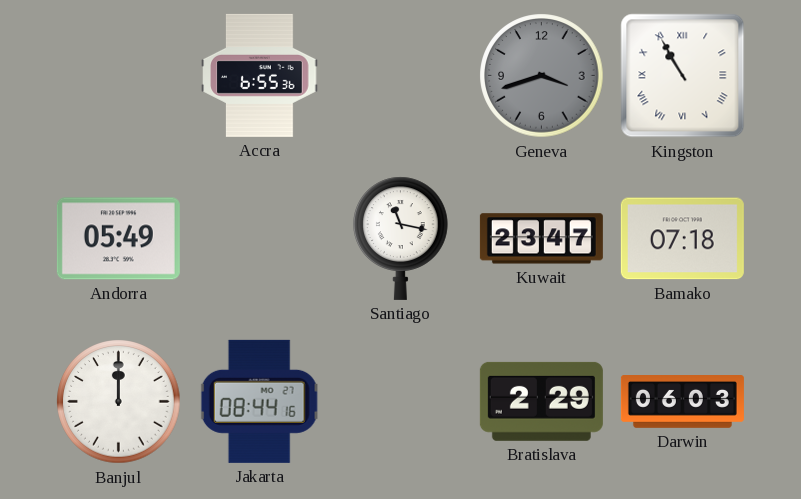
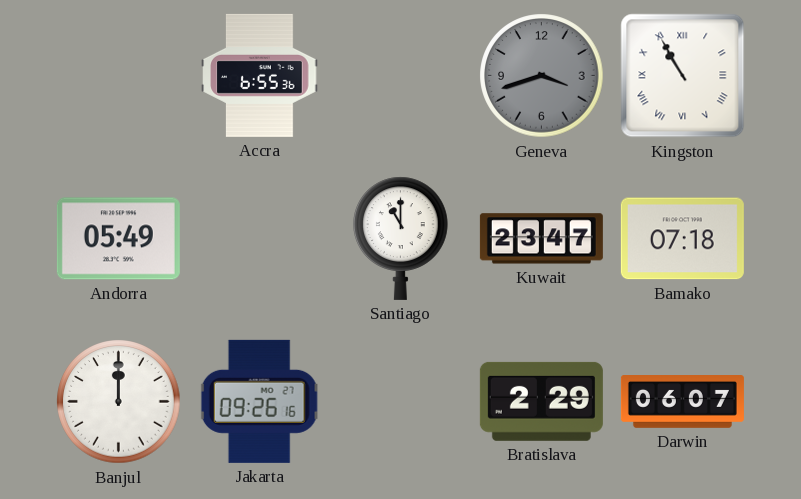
Santiago: 11:17 -> 11:00 (401, 238)
Jakarta: 08:44 -> 09:26 (259, 401)
Darwin: 06:03 -> 06:07 (682, 402)
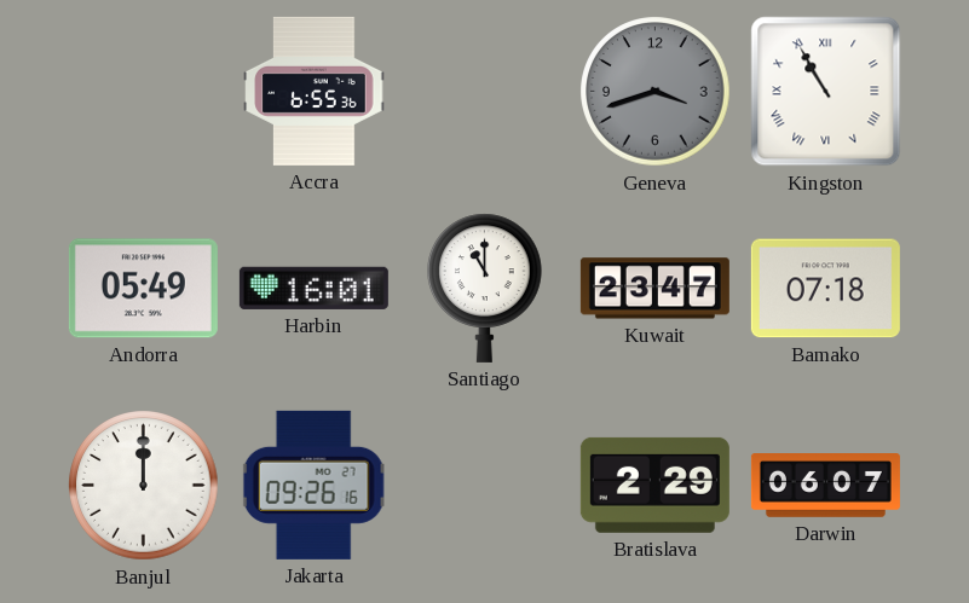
Harbin: none -> 16:01 (313, 288)
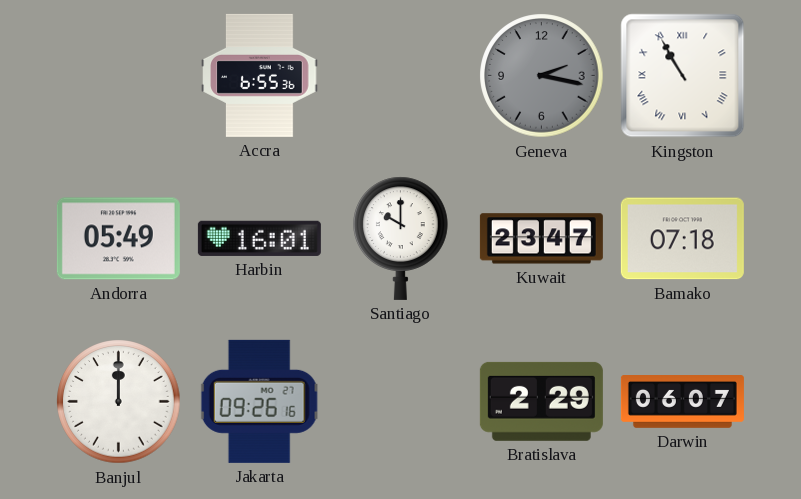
Geneva: 3:42 -> 2:17 (542, 76)
Santiago: 11:00 -> 10:00 (401, 238)
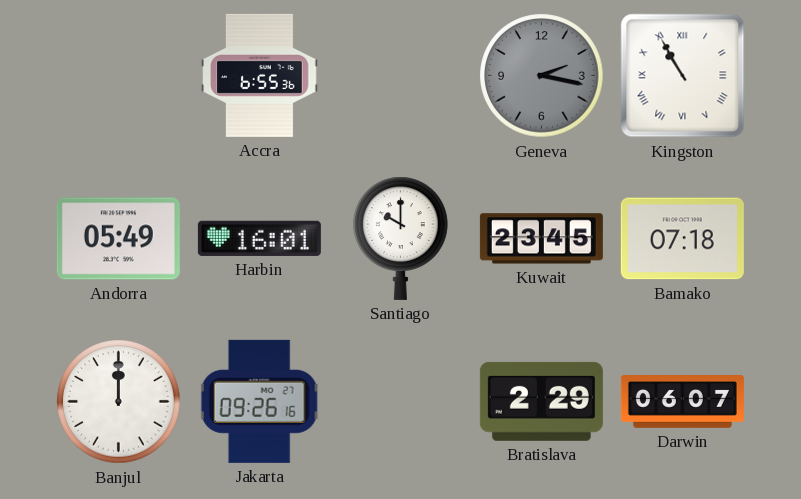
Kuwait: 23:47 -> 23:45 (541, 239)
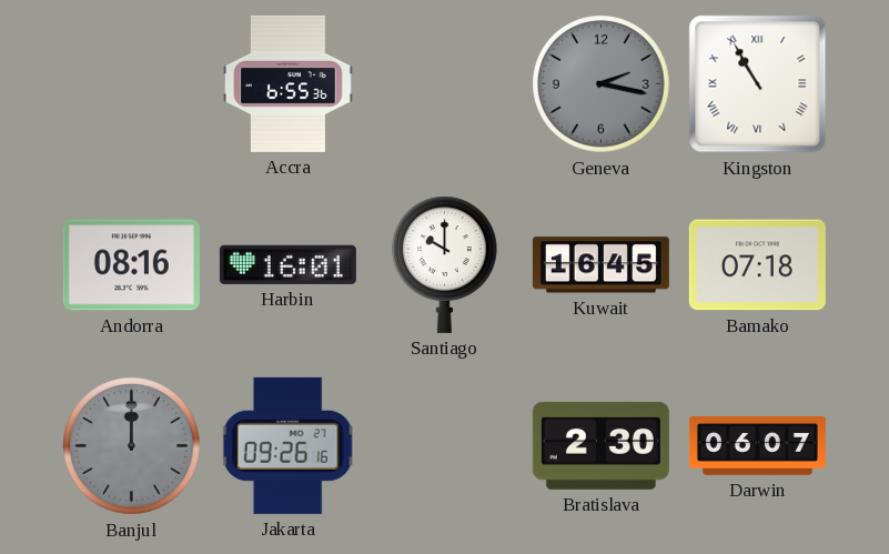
Andorra: 05:49 -> 08:16 (131, 265)
Kuwait: 23:45 -> 16:45 (600, 265)
Banjul dial: white -> grey (132, 446)
Bratislava: 2:29 -> 2:30 (600, 445)
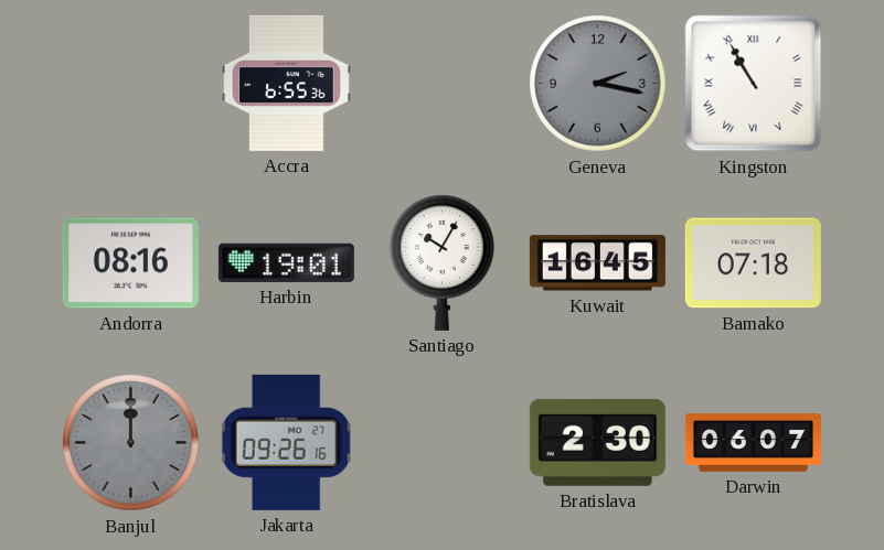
Harbin: 16:01 -> 19:01 (286, 262)
Santiago: 10:00 -> 10:05 (443, 262)
